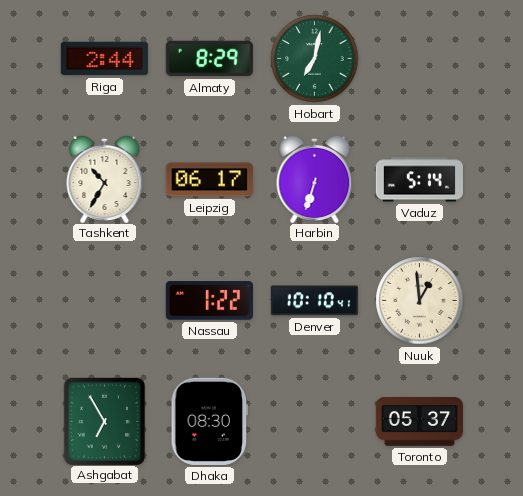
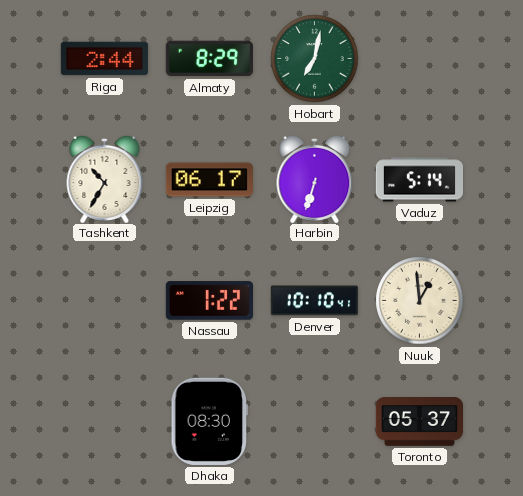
Ashgabat: 6:55 -> none (104, 421)
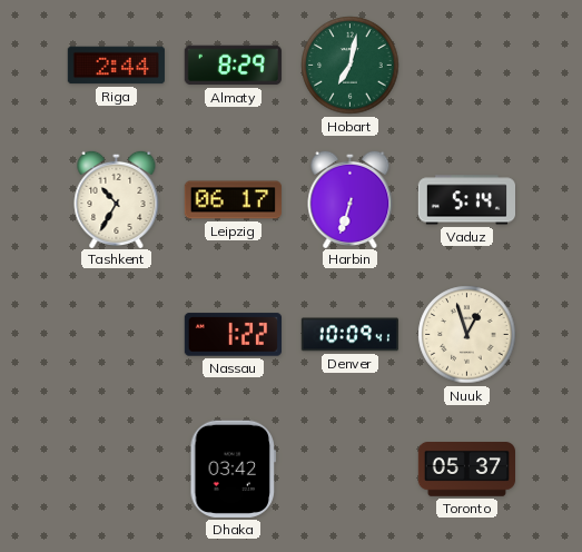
Denver: 10:10 -> 10:09 (349, 335)
Nuuk: 12:59 -> 12:57 (467, 335)
Dhaka: 08:30 -> 03:42 (234, 469)
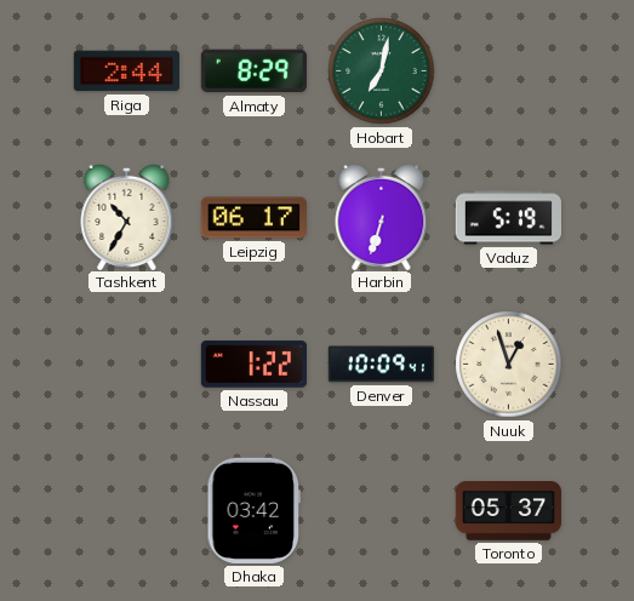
Vaduz: 5:14 -> 5:19 (508, 218)
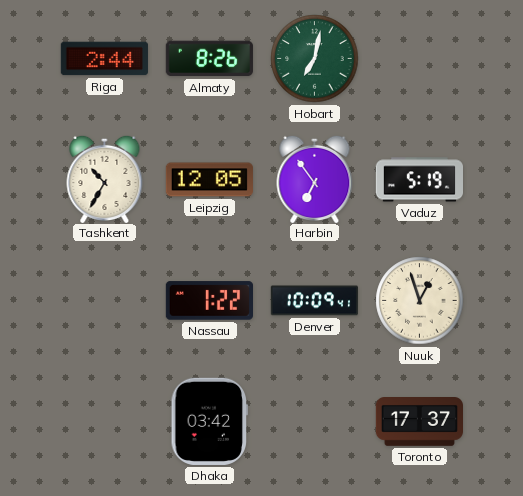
Almaty: 8:29 -> 8:26 (209, 59)
Leipzig: 06:17 -> 12:05 (209, 180)
Harbin: 6:33 -> 6:54 (315, 178)
Toronto: 05:37 -> 17:37 (419, 422)
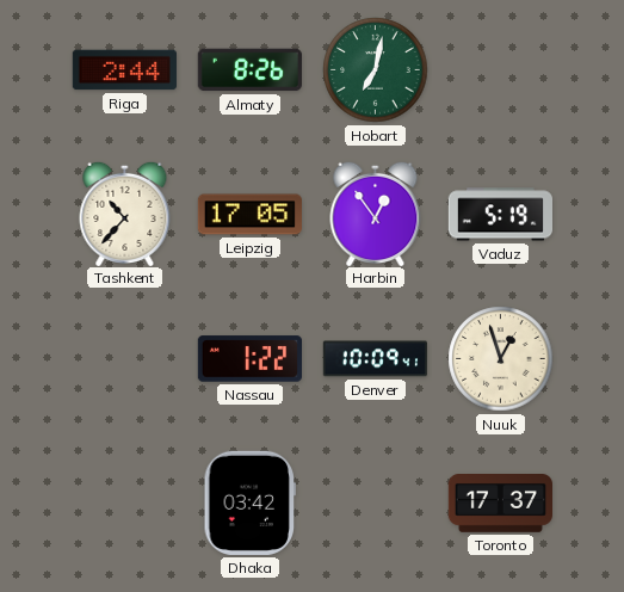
Tashkent: 10:35 -> 10:37 (125, 212)
Leipzig: 12:05 -> 17:05 (249, 215)
Harbin: 6:54 -> 12:54 (376, 212)
